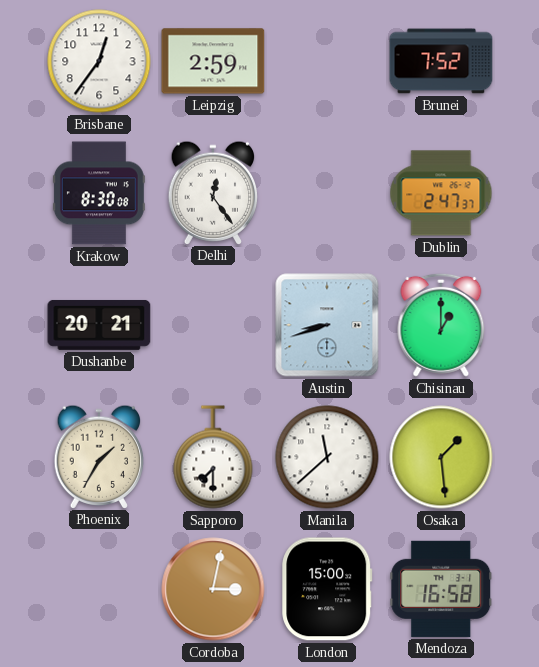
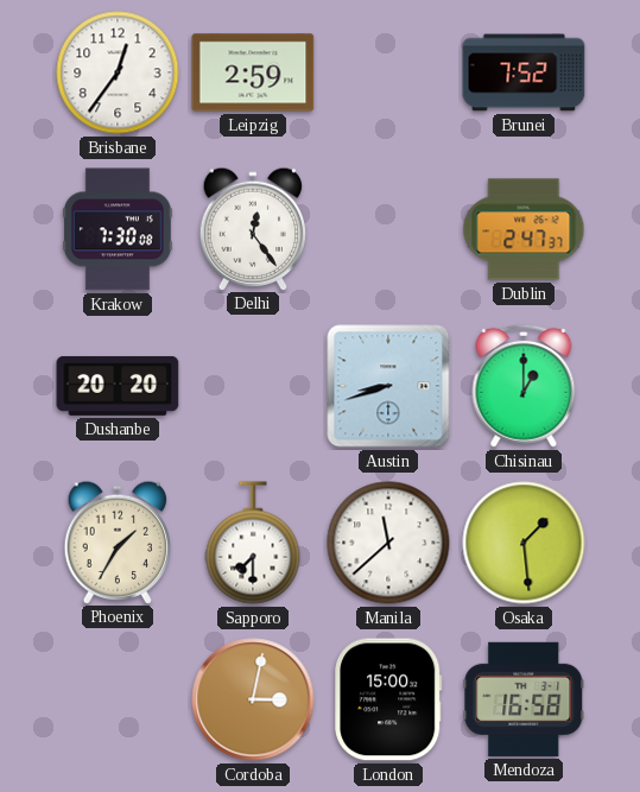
Krakow: 8:30 -> 7:30 (118, 229)
Dushanbe: 20:21 -> 20:20 (118, 386)
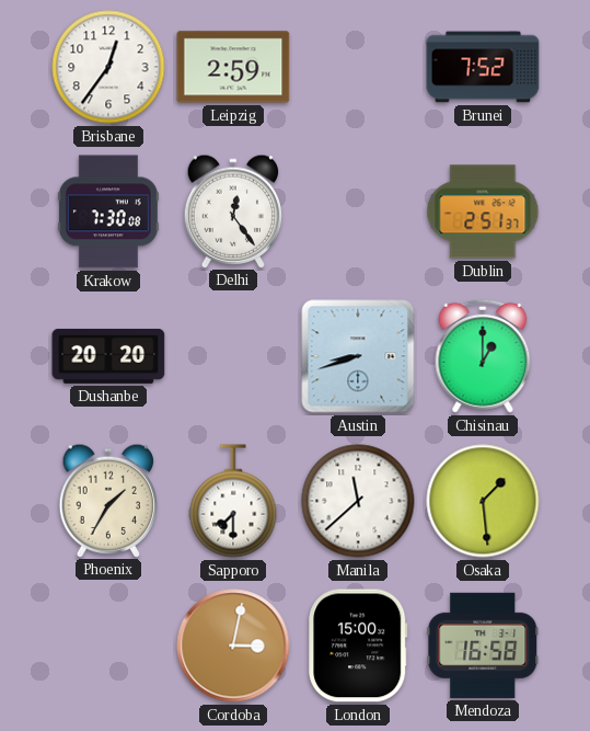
Dublin: 2:47 -> 2:51 (483, 212)
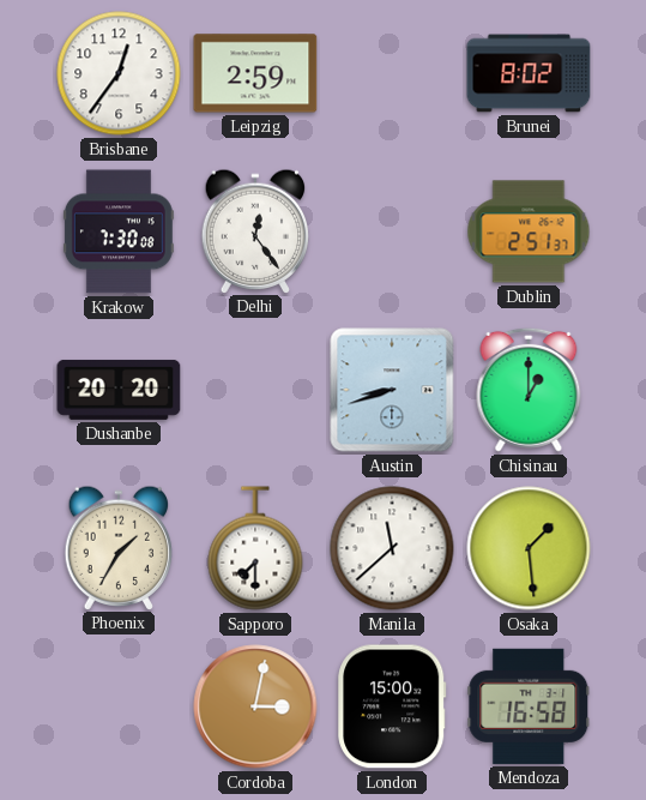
Brunei: 7:52 -> 8:02 (529, 73)
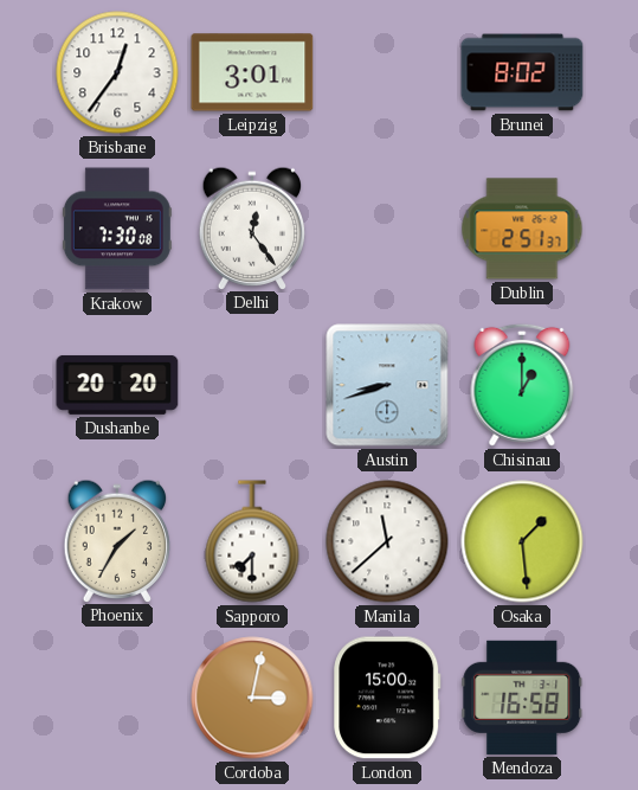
Leipzig: 2:59 -> 3:01 (252, 72)
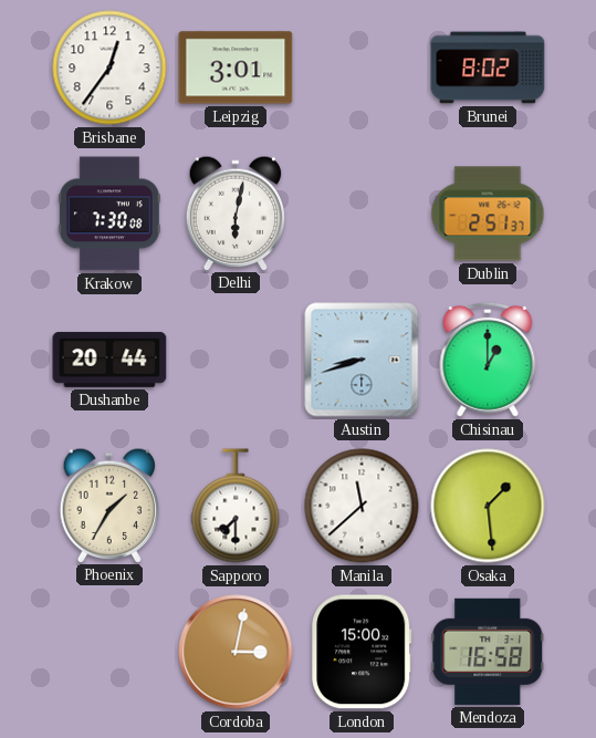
Delhi: 12:24 -> 6:02 (236, 212)
Dushanbe: 20:20 -> 20:44 (109, 360)
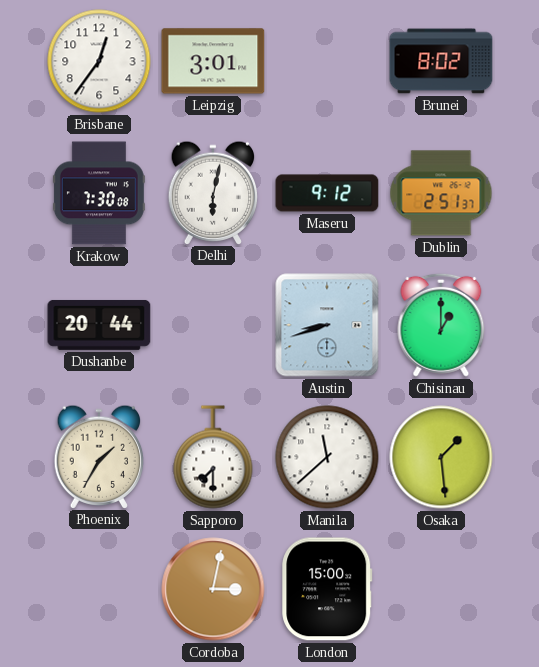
Maseru: none -> 9:12 (327, 193)
Mendoza: 16:58 -> none (488, 652)
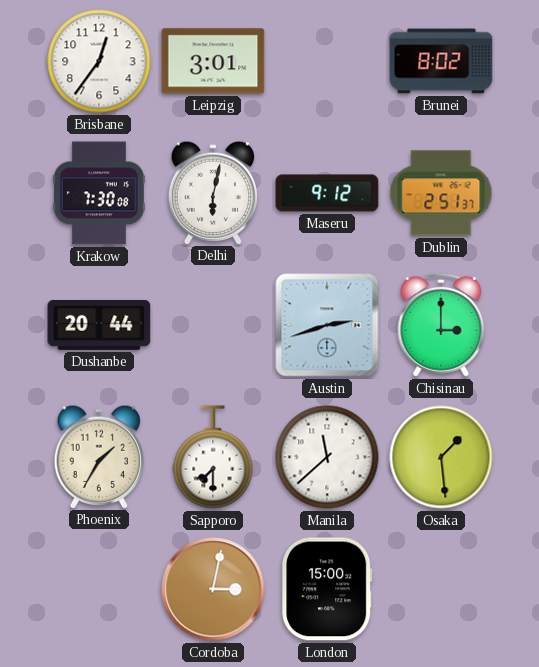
Austin: 8:42 -> 2:42 (327, 325)
Chisinau: 1:00 -> 3:00 (441, 325)
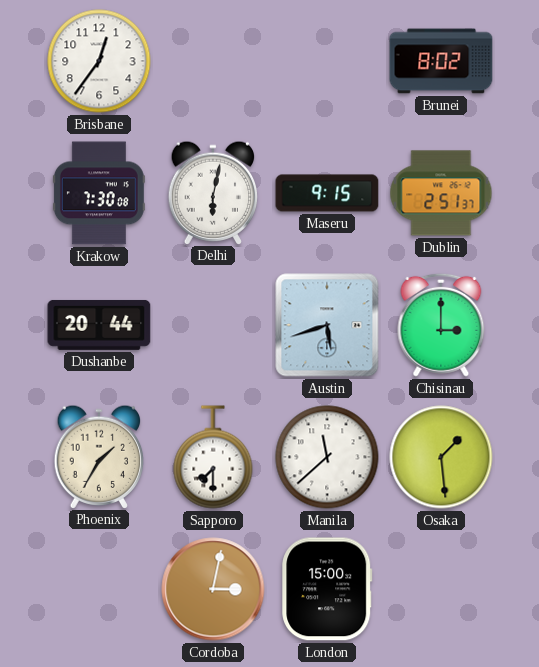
Leipzig: 3:01 -> none (213, 61)
Maseru: 9:12 -> 9:15 (327, 193)
Austin: 2:42 -> 5:42 (327, 325)
